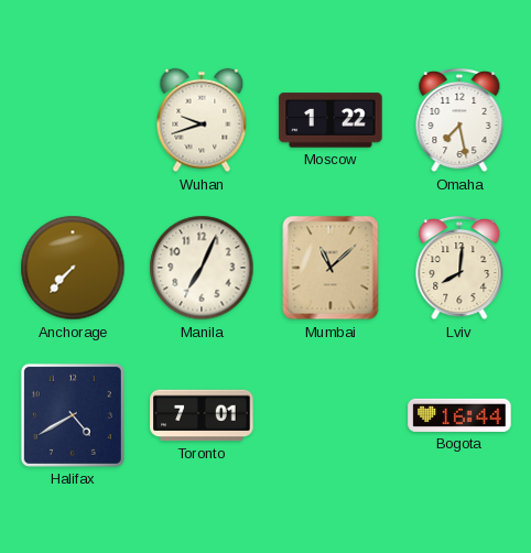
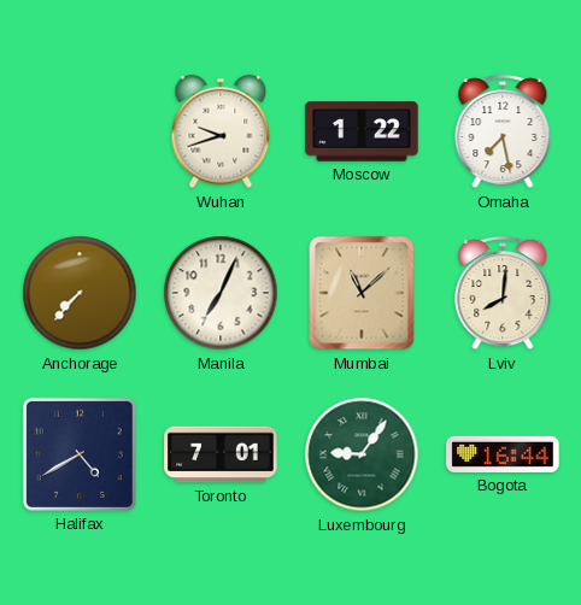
Luxembourg: none -> 9:06 (362, 454)
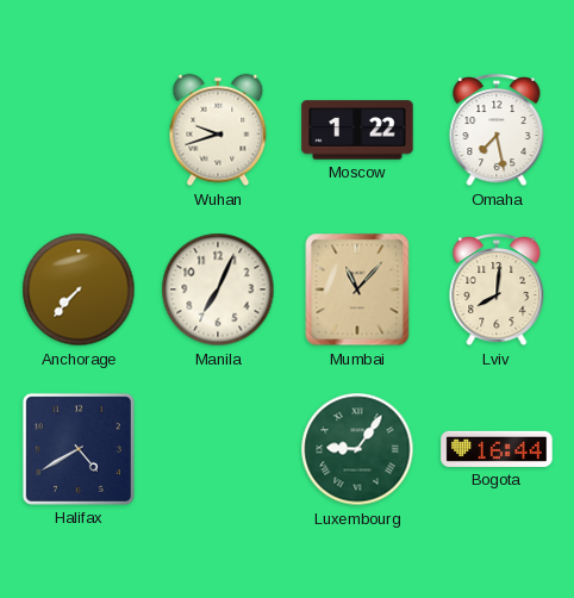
Mumbai: 11:08 -> 11:07 (357, 289)
Toronto: 7:01 -> none (221, 454)
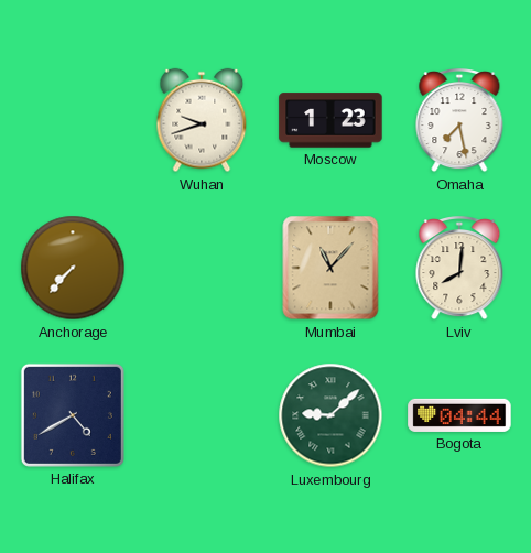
Moscow: 1:22 -> 1:23 (330, 120)
Manila: 7:04 -> none (218, 289)
Luxembourg: 9:06 -> 9:08 (330, 415)
Bogota: 16:44 -> 04:44 (459, 415)
